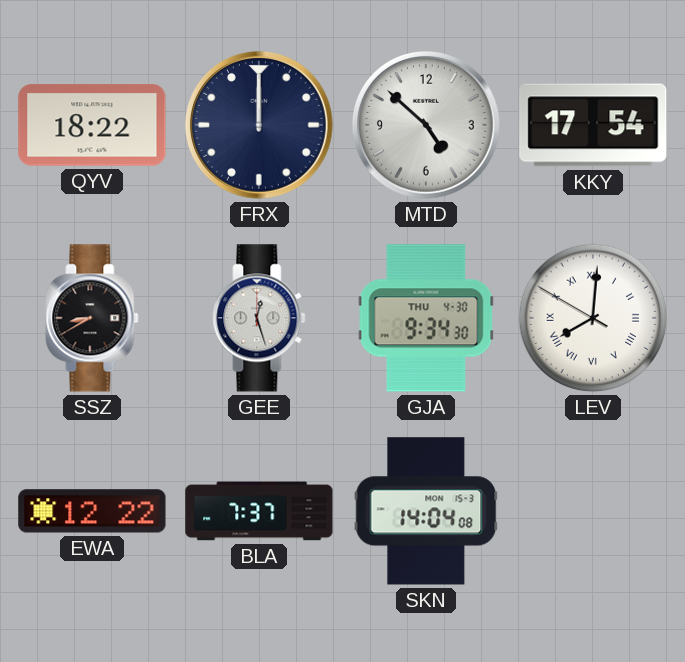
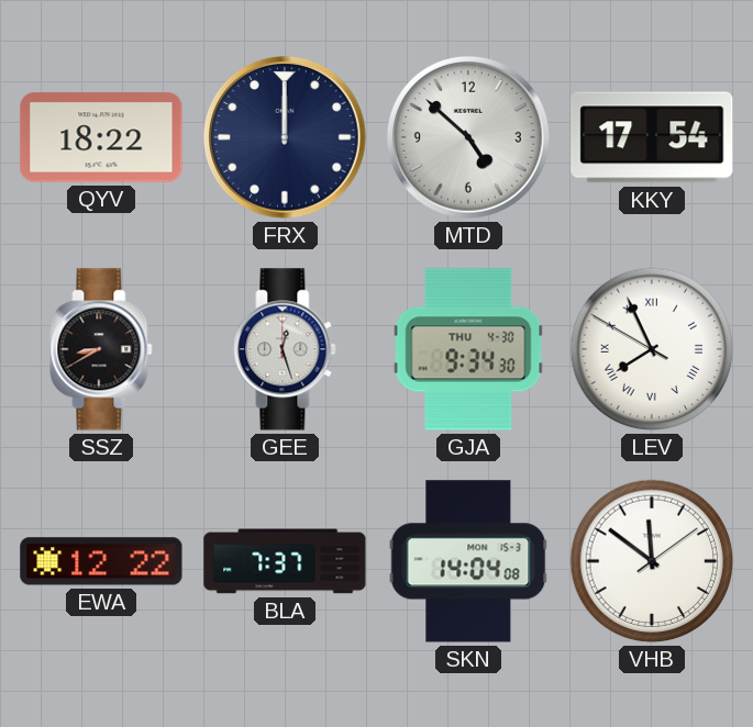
LEV: 8:00 -> 7:55 (652, 349)
VHB: none -> 11:51 (652, 561)
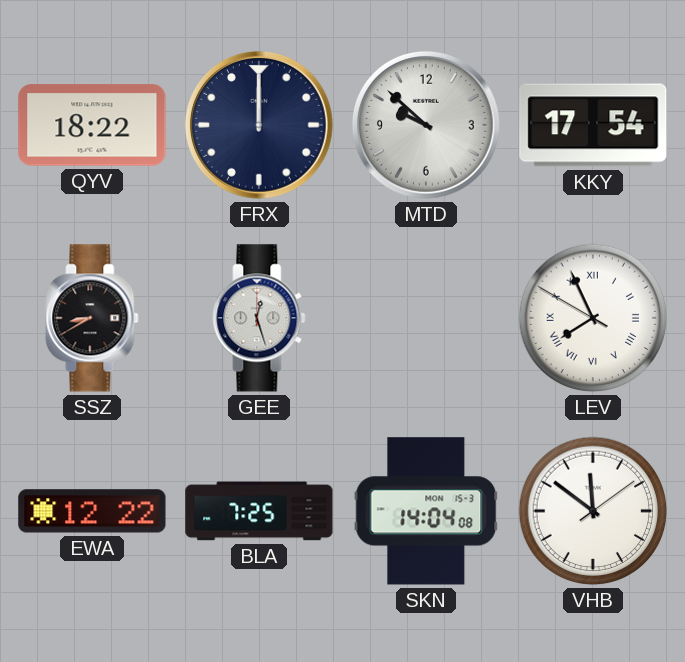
MTD: 4:52 -> 9:52 (426, 125)
GJA: 9:34 -> none (468, 349)
BLA: 7:37 -> 7:25 (259, 511)
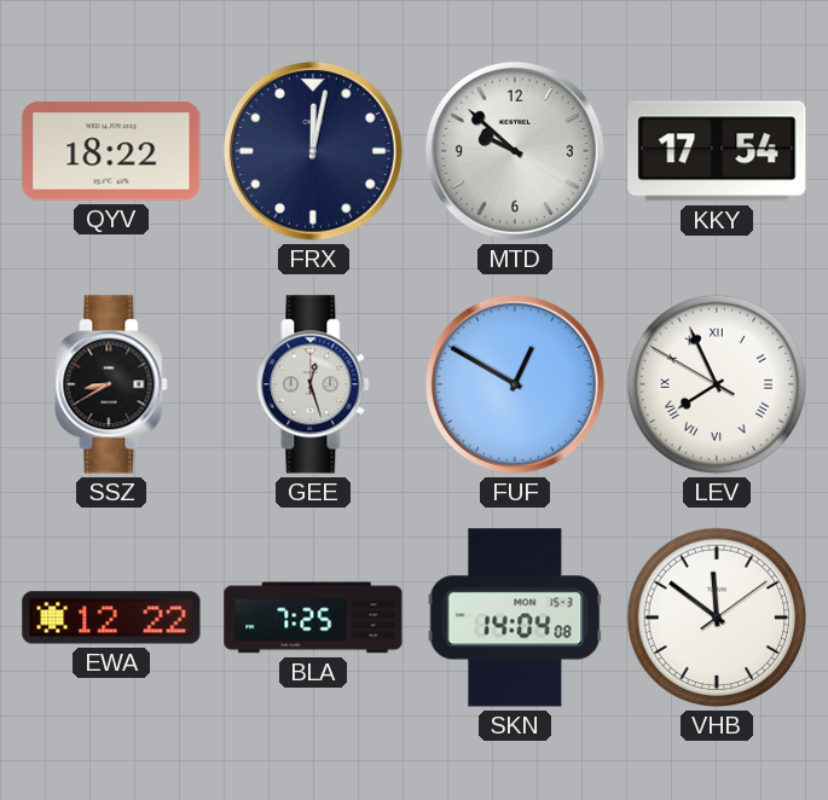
FRX: 12:00 -> 12:02 (313, 151)
FUF: none -> 12:50 (515, 384)
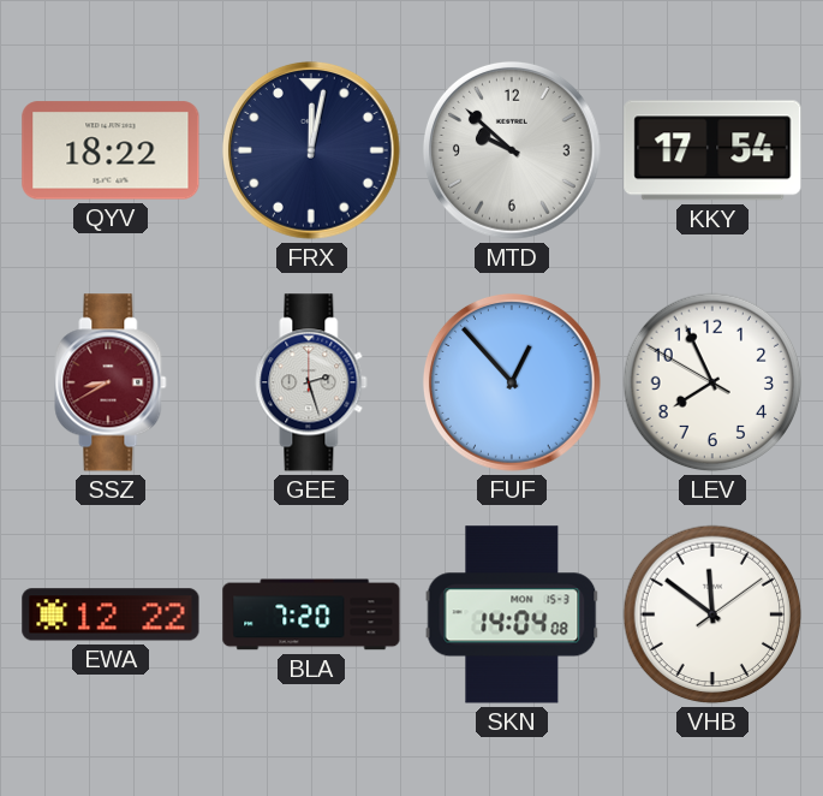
SSZ dial: black -> burgundy (111, 382)
GEE: 12:27 -> 2:27 (311, 382)
FUF: 12:50 -> 12:53 (512, 382)
LEV numerals: Roman -> Arabic (712, 382)
BLA: 7:25 -> 7:20 (311, 614)
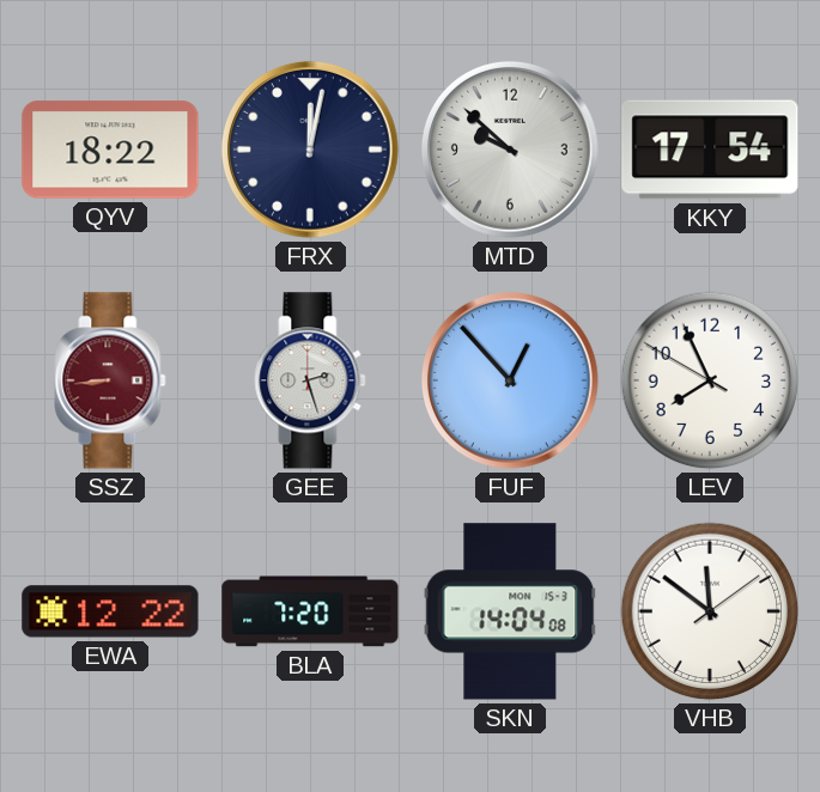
SSZ: 8:40 -> 8:44 (110, 380)
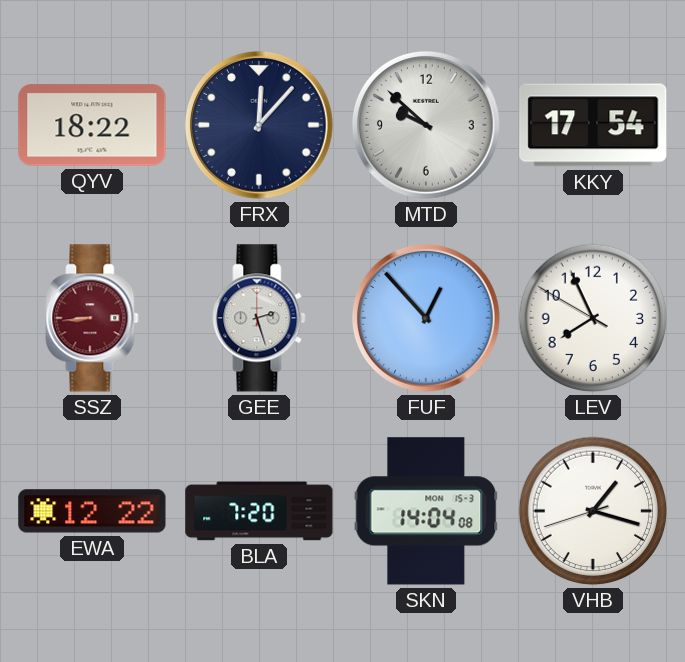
FRX: 12:02 -> 12:07 (259, 125)
VHB: 11:51 -> 1:17 (593, 511)
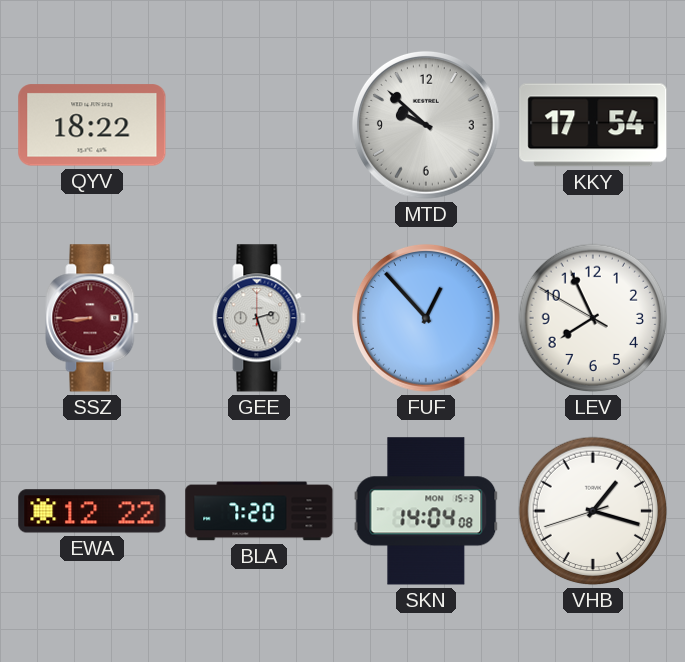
FRX: 12:07 -> none (259, 125)
